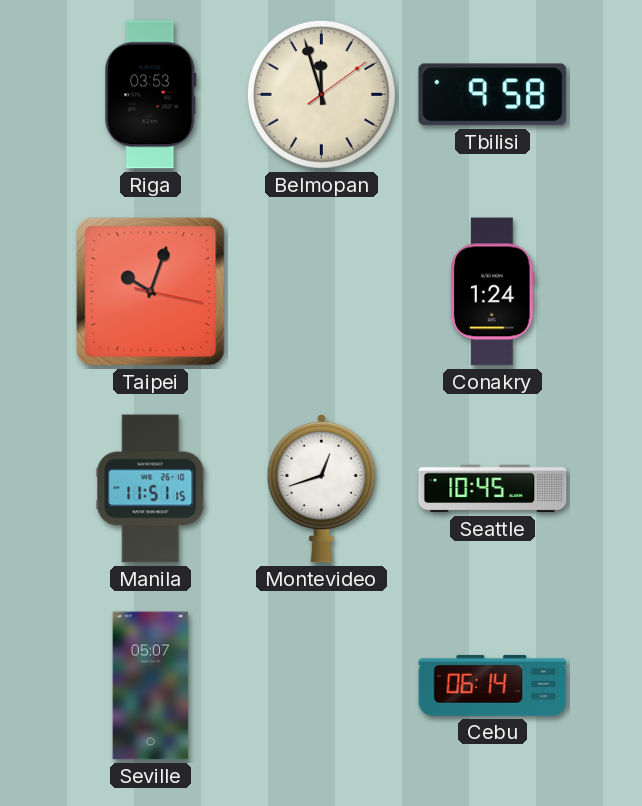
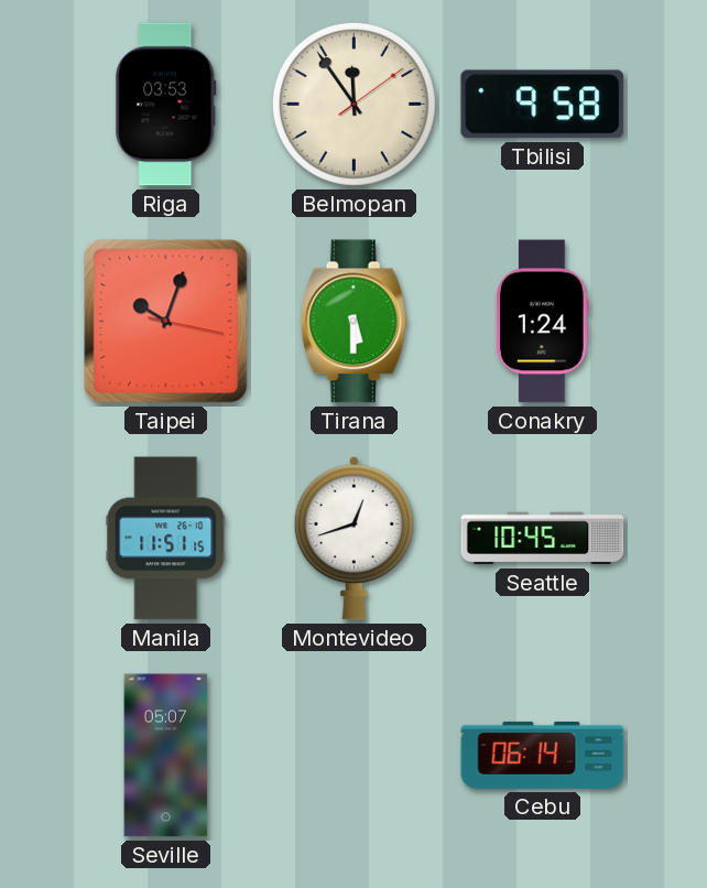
Belmopan: 11:57 -> 11:54 (353, 104)
Tirana: none -> 5:30 (353, 322)
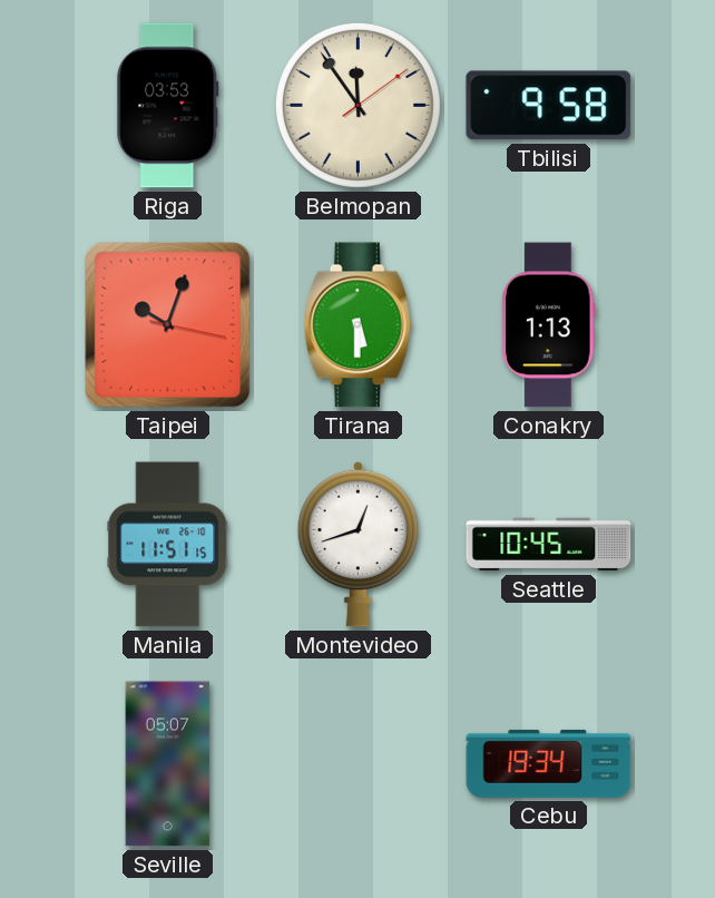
Conakry: 1:24 -> 1:13 (549, 325)
Cebu: 06:14 -> 19:34 (549, 763)
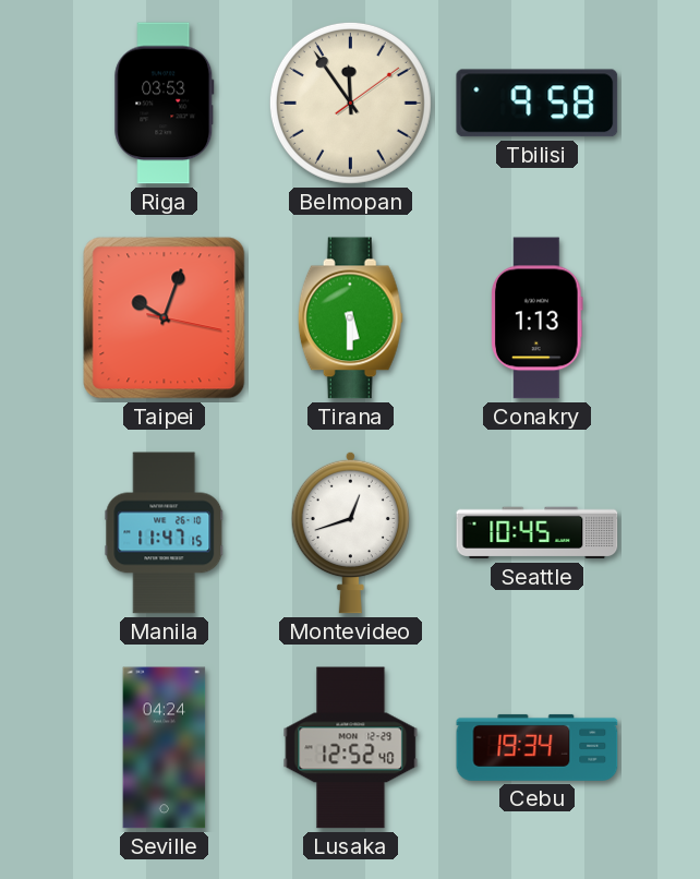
Manila: 11:51 -> 11:47 (165, 533)
Seville: 05:07 -> 04:24 (165, 748)
Lusaka: none -> 12:52 (351, 748)
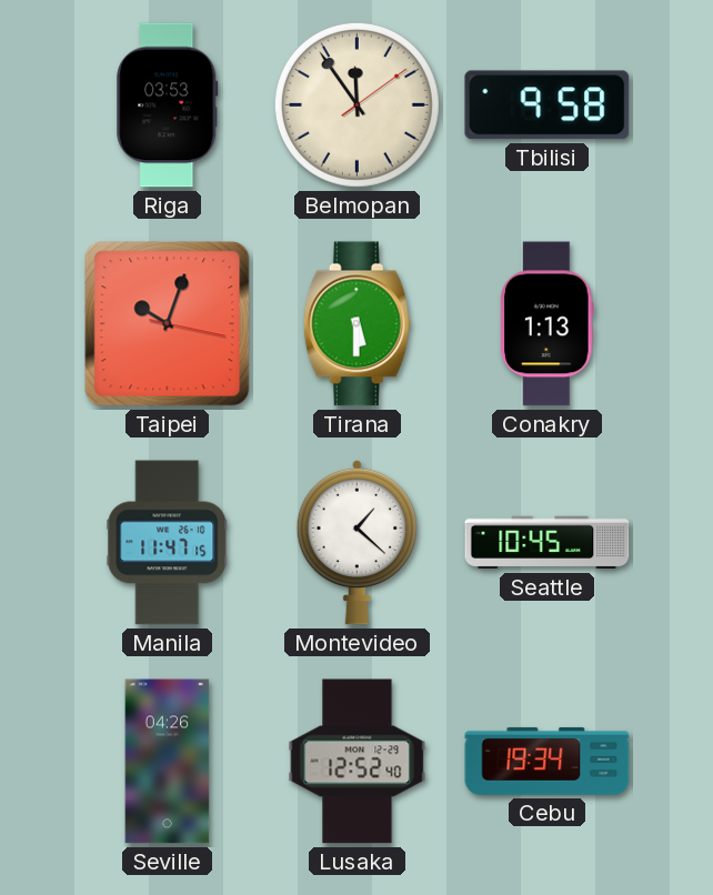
Montevideo: 12:42 -> 1:22 (356, 542)
Seville: 04:24 -> 04:26 (168, 762)
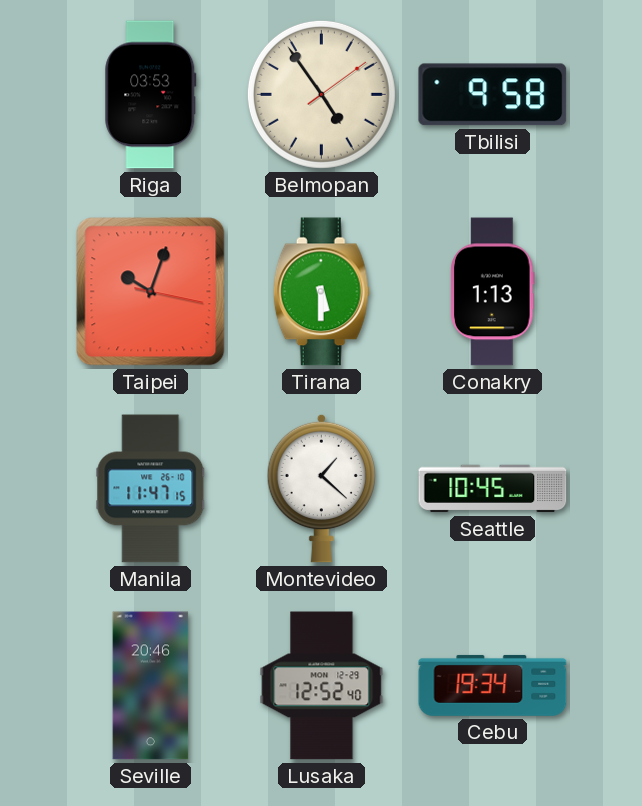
Belmopan: 11:54 -> 4:54 (321, 94)
Seville: 04:26 -> 20:46 (151, 686)
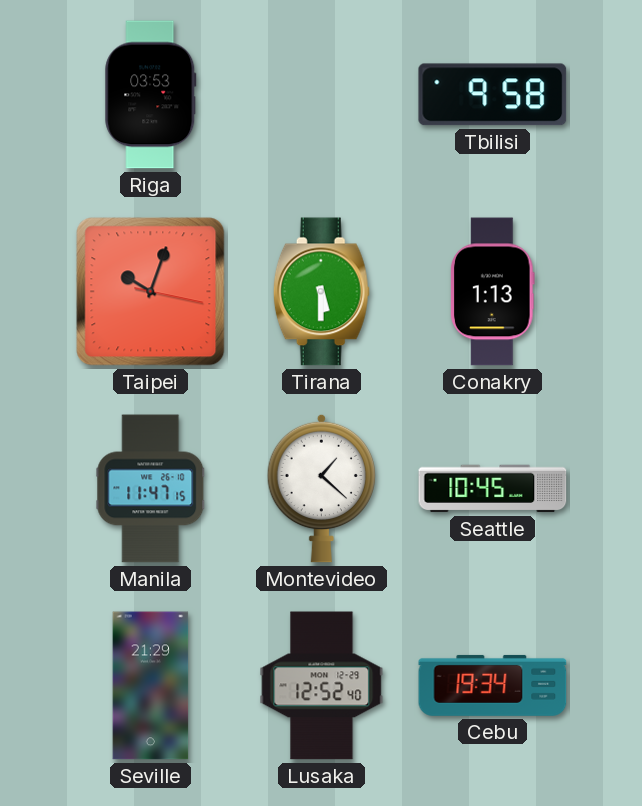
Belmopan: 4:54 -> none (321, 94)
Seville: 20:46 -> 21:29 (151, 686)
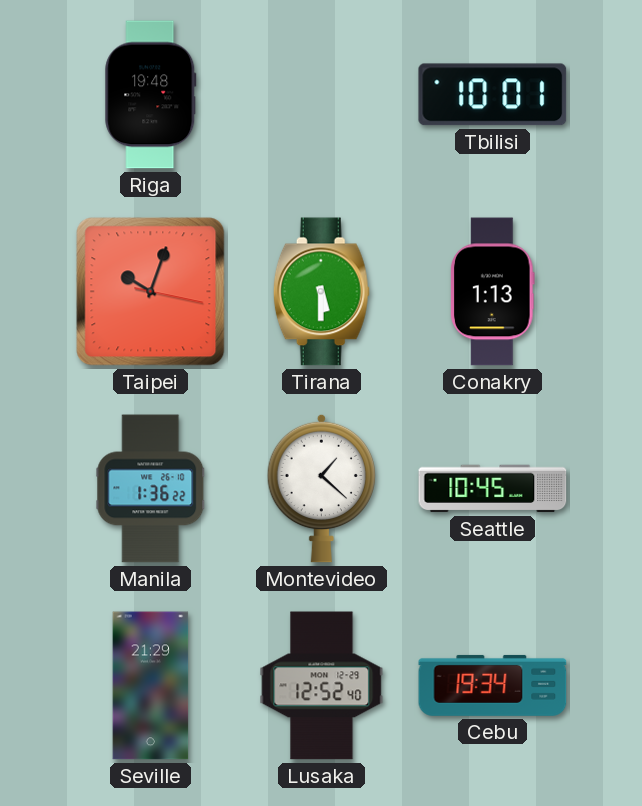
Riga: 03:53 -> 19:48 (151, 95)
Tbilisi: 9:58 -> 10:01 (493, 95)
Manila: 11:47 -> 1:36 (151, 489)
